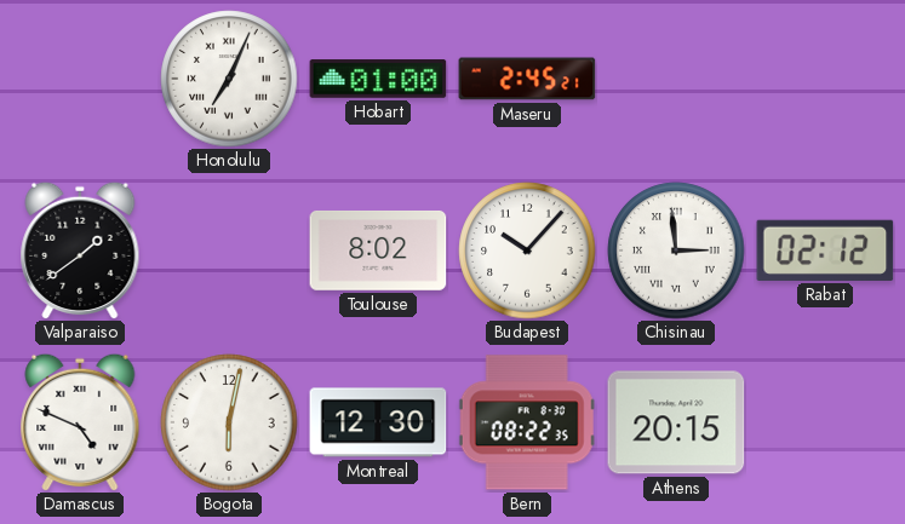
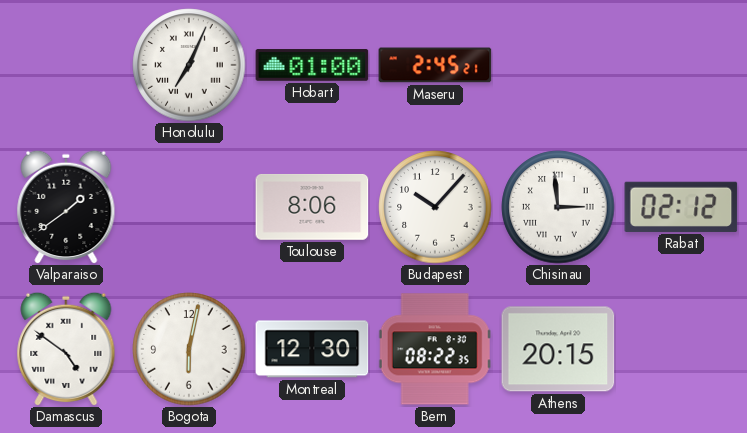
Toulouse: 8:02 -> 8:06 (312, 207)
Damascus: 4:49 -> 4:51 (66, 349)
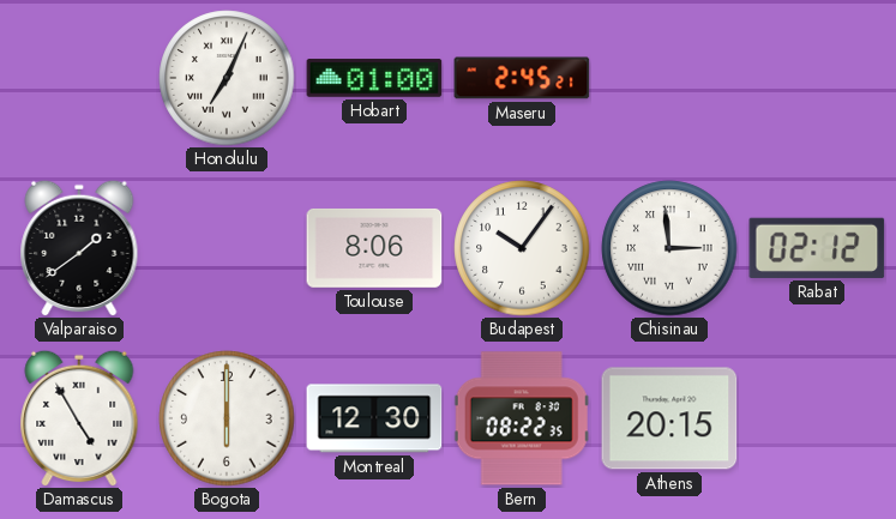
Budapest: 10:07 -> 10:06 (522, 248)
Damascus: 4:51 -> 4:55 (79, 418)
Bogota: 6:02 -> 6:00 (227, 418)
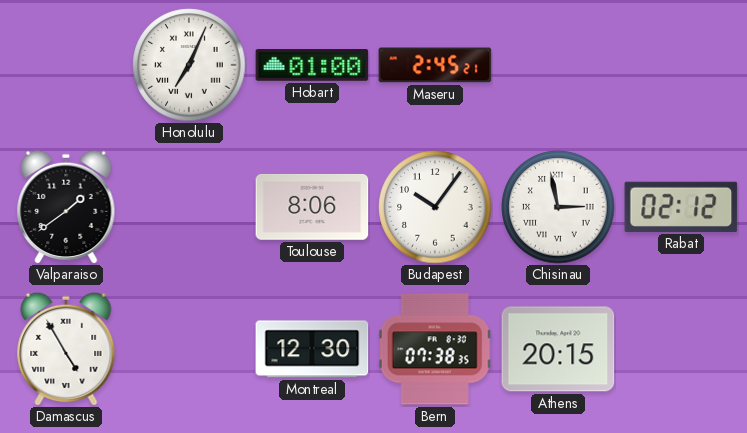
Chisinau: 2:59 -> 2:58 (558, 207)
Bogota: 6:00 -> none (227, 418)
Bern: 08:22 -> 07:38 (435, 349)
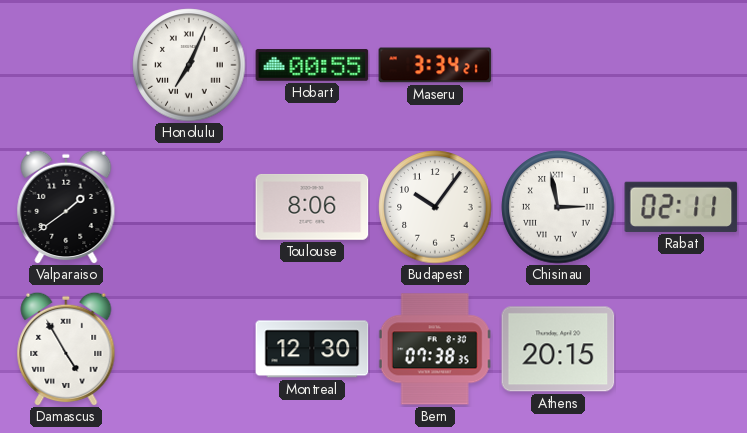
Hobart: 01:00 -> 00:55 (312, 65)
Maseru: 2:45 -> 3:34 (435, 65)
Rabat: 02:12 -> 02:11 (681, 207)
